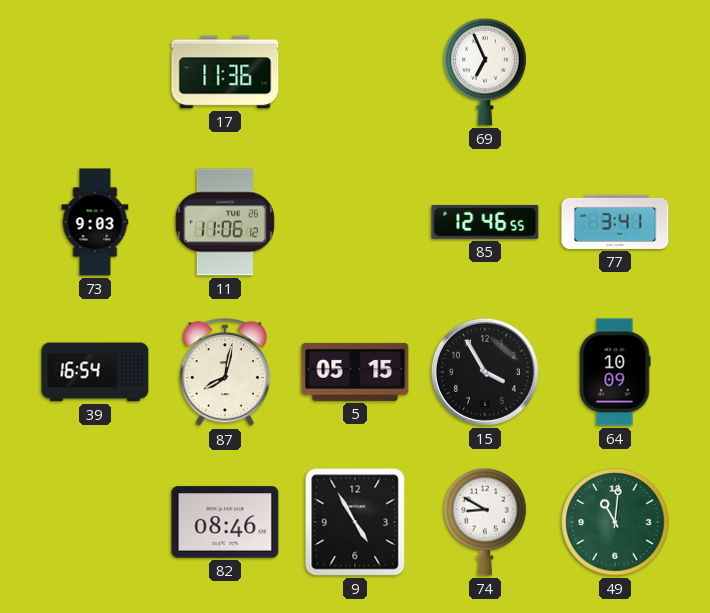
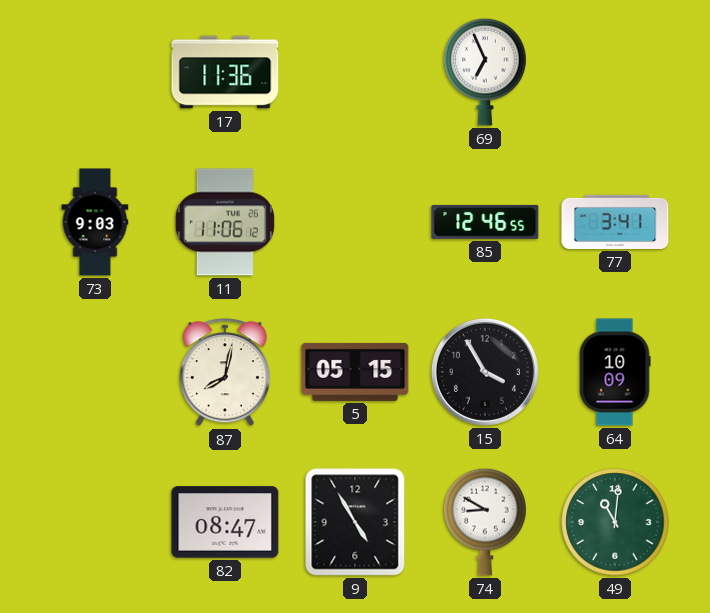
39: 16:54 -> none (95, 372)
82: 08:46 -> 08:47 (225, 522)
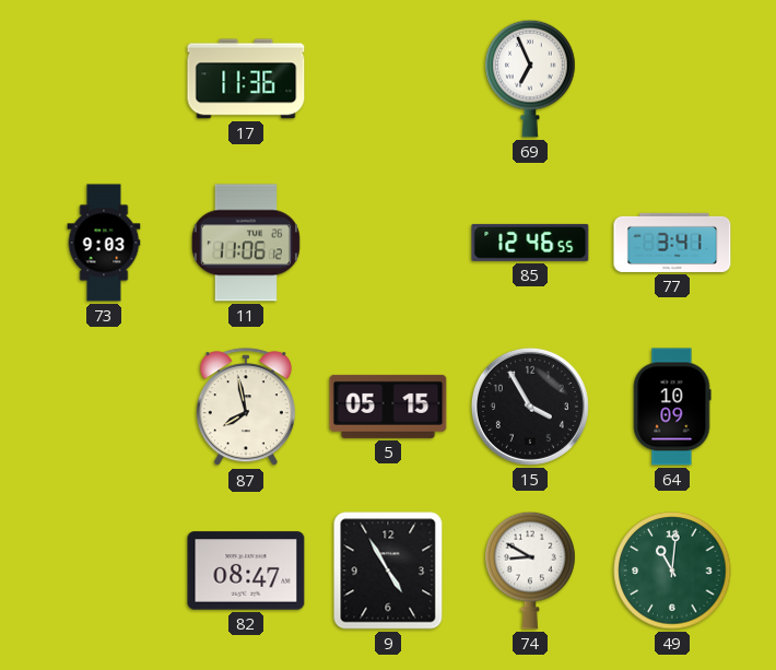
87: 8:02 -> 7:58 (246, 408)
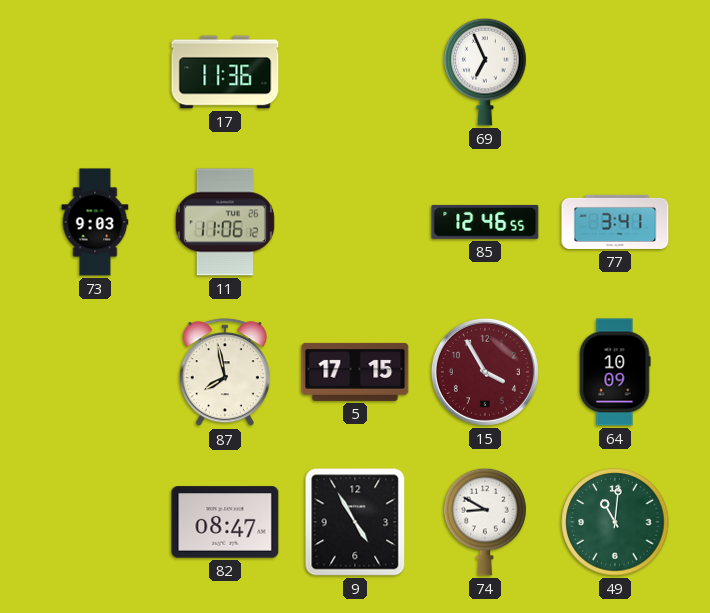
5: 05:15 -> 17:15 (355, 372)
15 dial: black -> burgundy (485, 372)
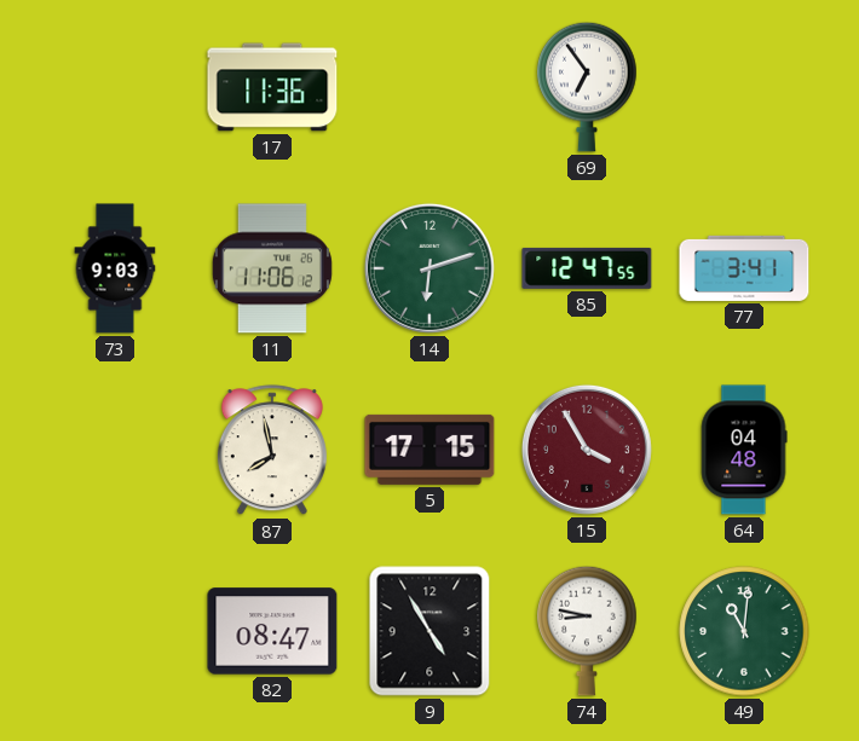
69: 6:56 -> 6:54 (587, 87)
14: none -> 6:12 (429, 268)
85: 12:46 -> 12:47 (587, 268)
64: 10:09 -> 04:48 (744, 450)
74: 8:50 -> 8:47 (587, 631)
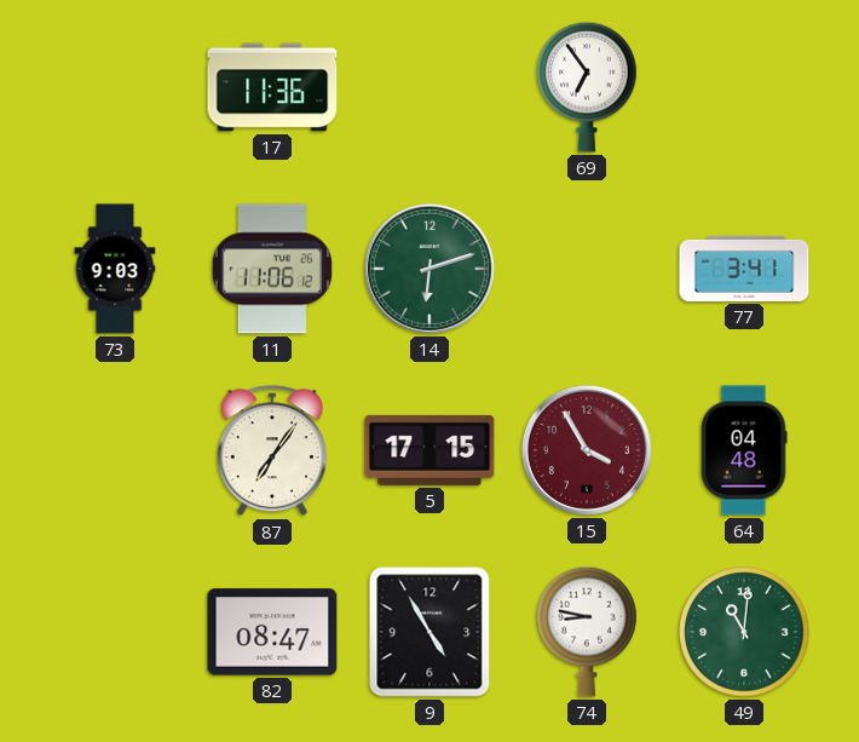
85: 12:47 -> none (587, 268)
87: 7:58 -> 7:06 (272, 451)
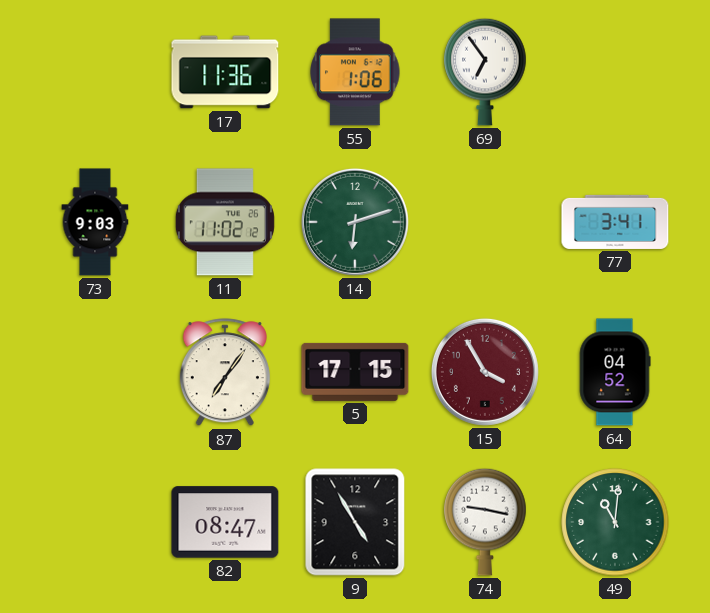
55: none -> 1:06 (355, 72)
11: 11:06 -> 11:02 (225, 222)
64: 04:48 -> 04:52 (615, 372)
74: 8:47 -> 9:17 (485, 522)
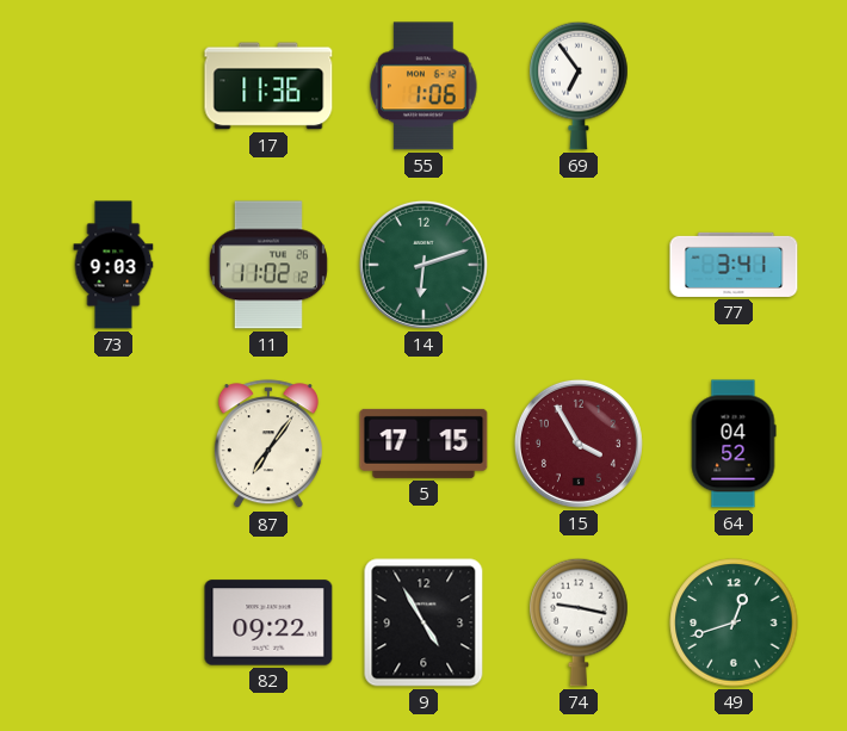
82: 08:47 -> 09:22 (268, 622)
49: 11:01 -> 12:42 (734, 622)
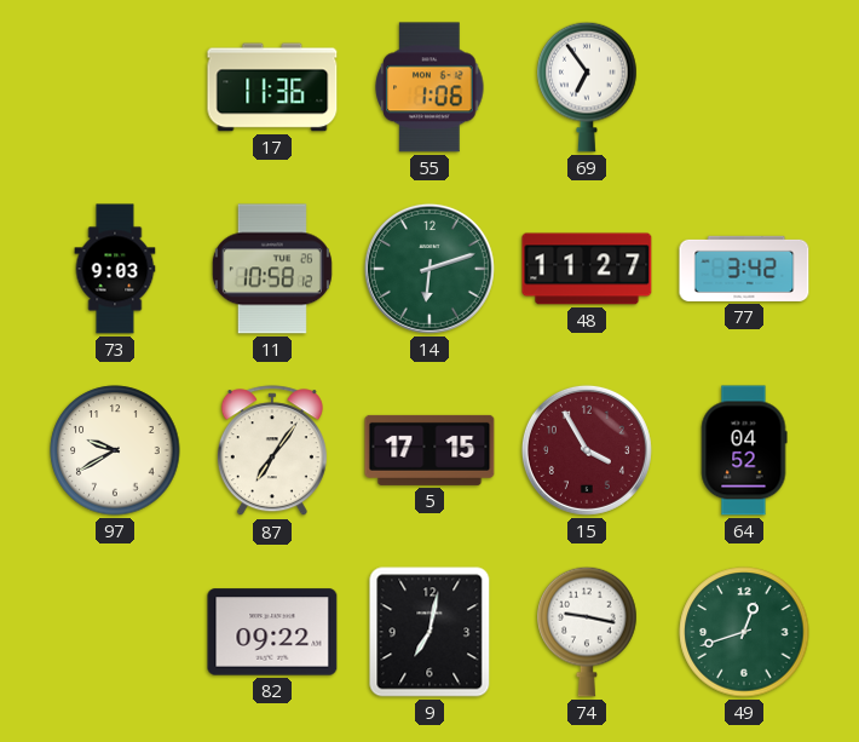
11: 11:02 -> 10:58 (272, 269)
48: none -> 11:27 (587, 269)
77: 3:41 -> 3:42 (744, 269)
97: none -> 9:40 (115, 450)
9: 4:55 -> 7:02 (429, 632)
